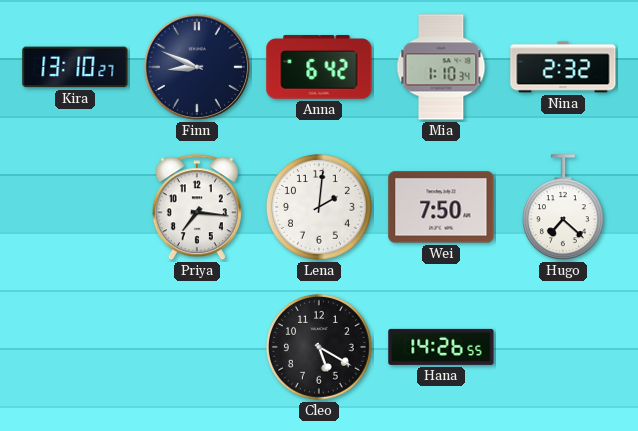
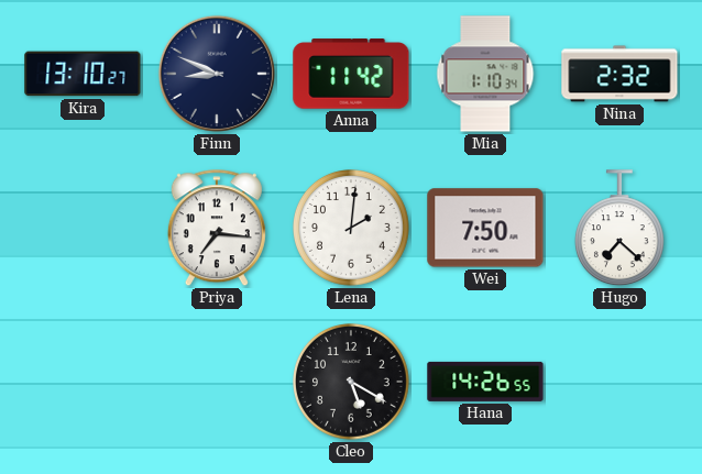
Anna: 6:42 -> 11:42 (351, 74)
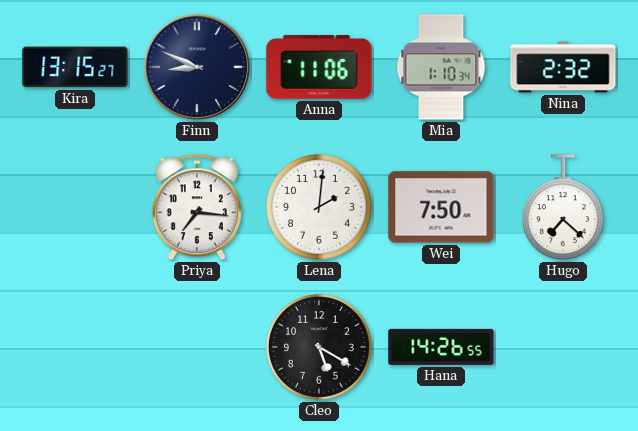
Kira: 13:10 -> 13:15 (75, 67)
Anna: 11:42 -> 11:06 (319, 67)
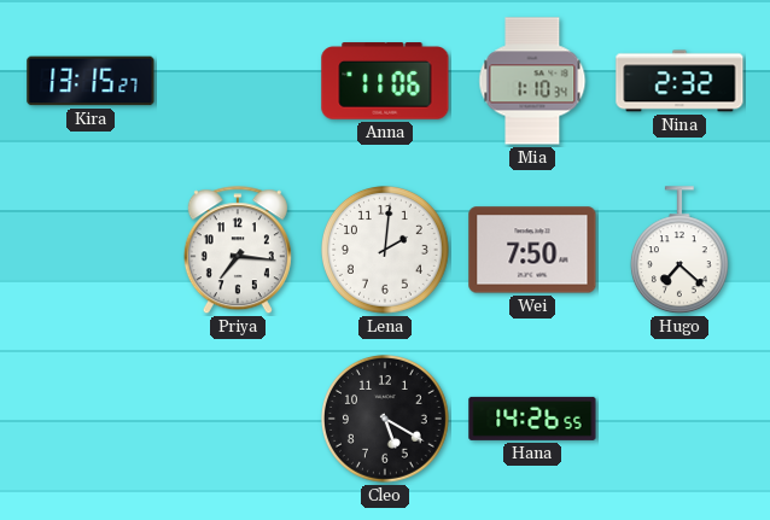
Finn: 8:49 -> none (197, 67)
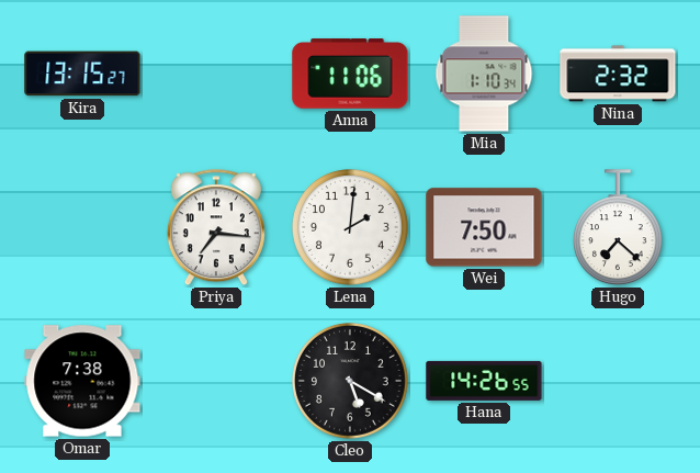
Omar: none -> 7:38 (82, 381)
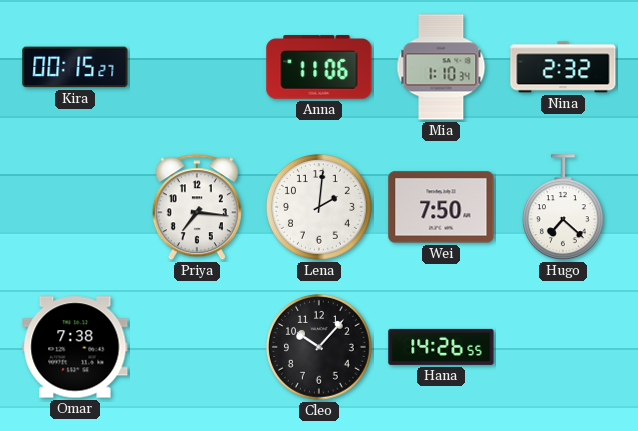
Kira: 13:15 -> 00:15 (75, 67)
Cleo: 5:20 -> 10:07 (320, 348)
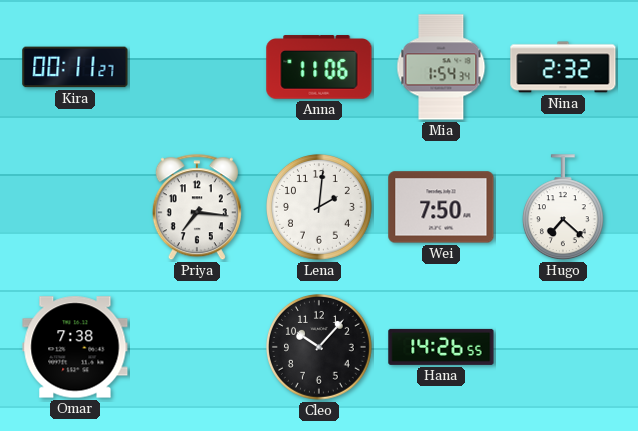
Kira: 00:15 -> 00:11 (75, 67)
Mia: 1:10 -> 1:54 (441, 67)
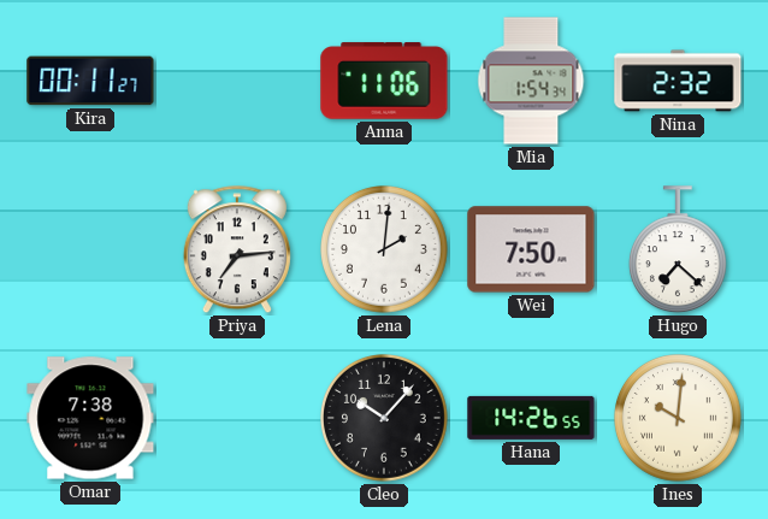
Priya: 7:16 -> 7:14 (237, 250)
Ines: none -> 10:01 (679, 419)
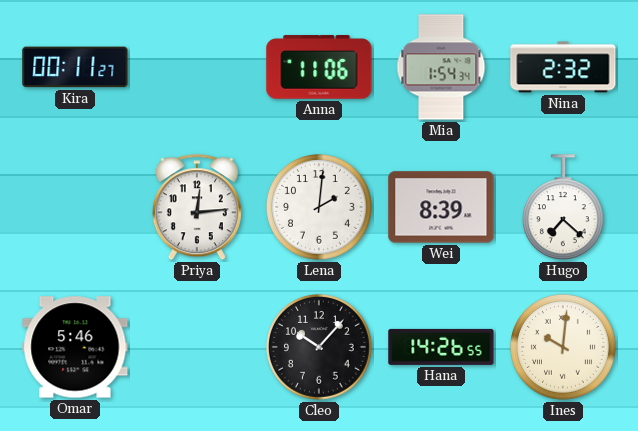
Priya: 7:14 -> 12:14 (197, 208)
Wei: 7:50 -> 8:39 (441, 207)
Omar: 7:38 -> 5:46 (75, 347)
